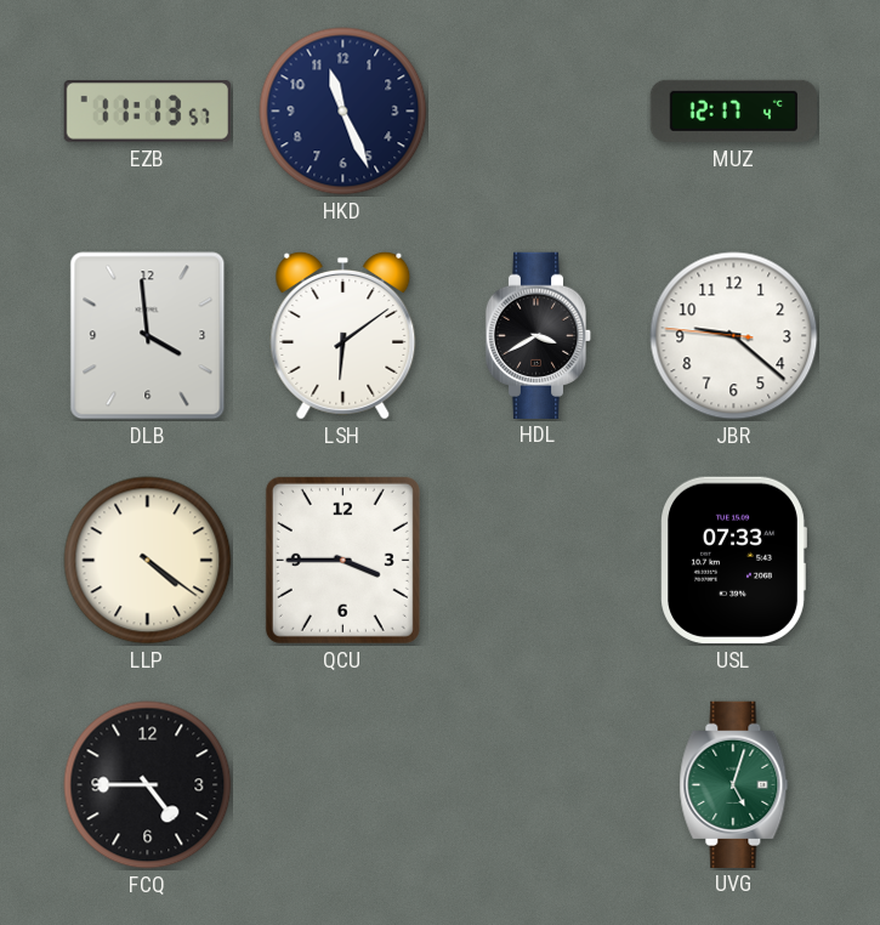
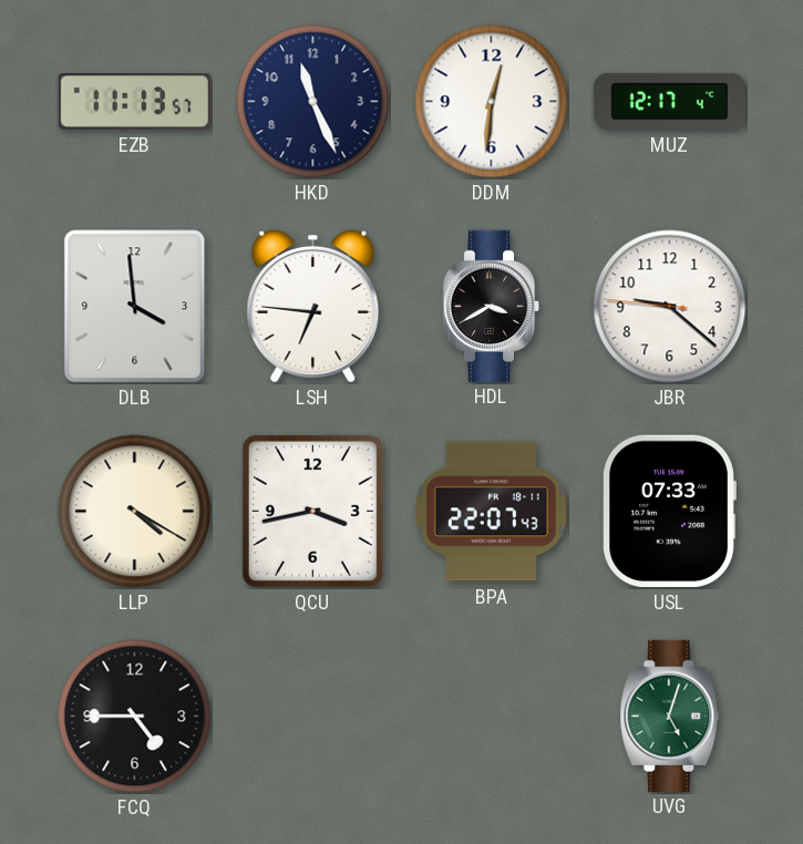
DDM: none -> 12:31 (492, 102)
LSH: 6:09 -> 6:46 (313, 306)
LLP: 4:21 -> 4:20 (135, 512)
QCU: 3:45 -> 3:43 (312, 511)
BPA: none -> 22:07 (491, 512)
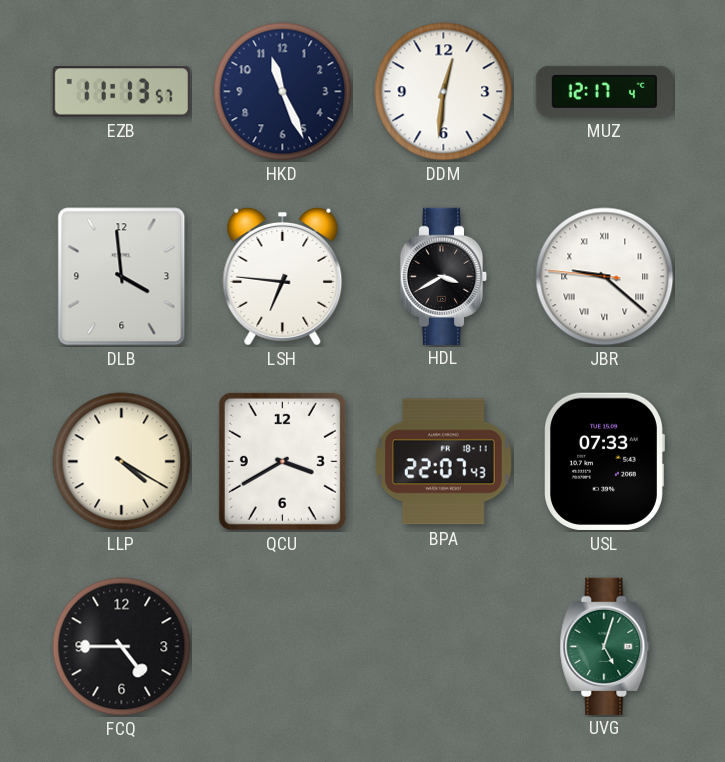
JBR numerals: Arabic -> Roman (605, 277)
QCU: 3:43 -> 3:40 (282, 461)
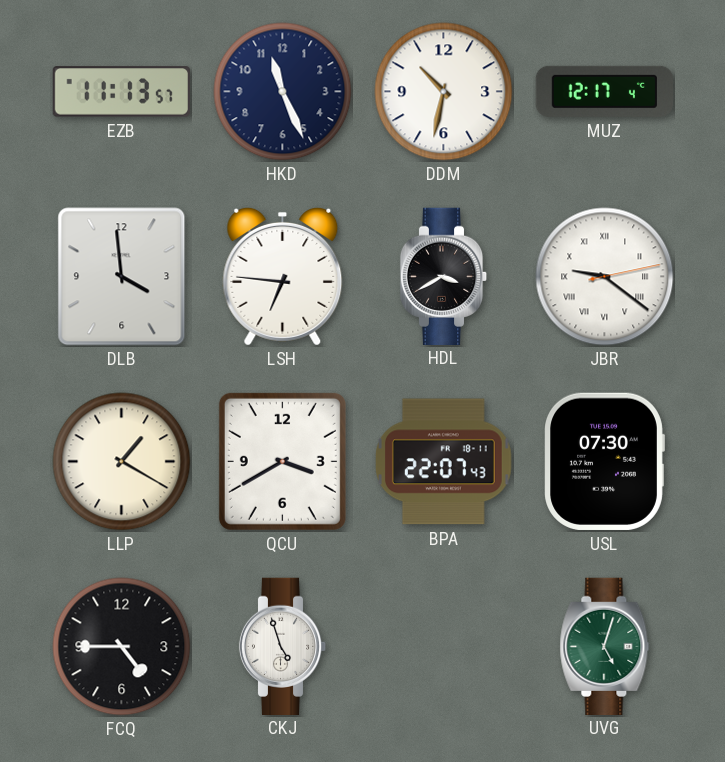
DDM: 12:31 -> 10:32 (444, 92)
JBR: 9:21:46 -> 9:21:13 (605, 277)
LLP: 4:20 -> 1:20 (122, 462)
USL: 07:33 -> 07:30 (604, 461)
CKJ: none -> 4:57 (283, 646)
